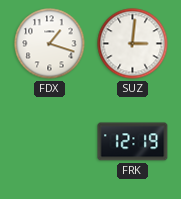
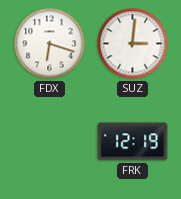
FDX: 1:18 -> 6:18 (50, 44)
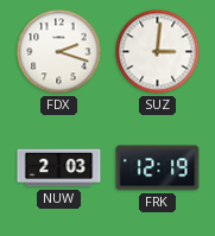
FDX: 6:18 -> 2:18 (59, 52)
NUW: none -> 2:03 (59, 168)
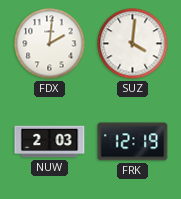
FDX: 2:18 -> 2:01 (50, 44)
SUZ: 3:01 -> 4:01 (133, 44)
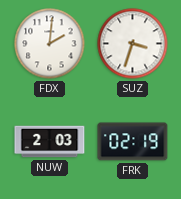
SUZ: 4:01 -> 3:33 (133, 44)
FRK: 12:19 -> 02:19 (133, 142)
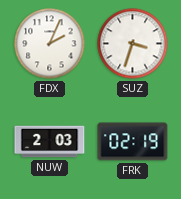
FDX: 2:01 -> 2:04 (50, 44)
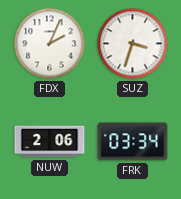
NUW: 2:03 -> 2:06 (50, 142)
FRK: 02:19 -> 03:34 (133, 142)
